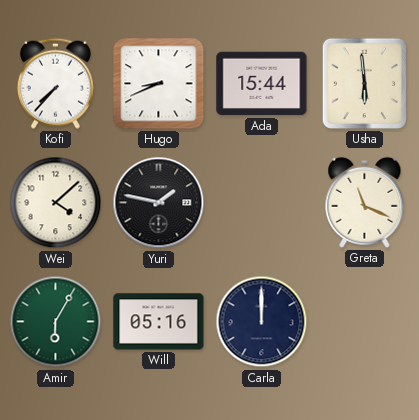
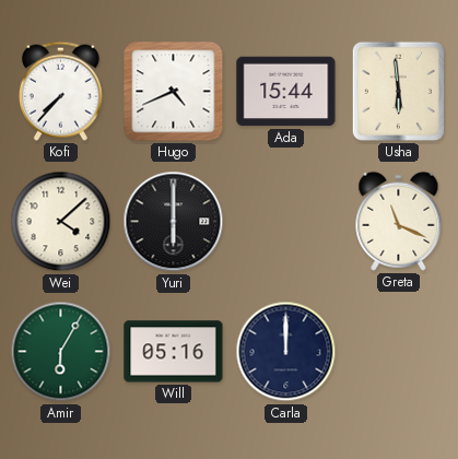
Hugo: 8:41 -> 4:41 (174, 92)
Yuri: 1:47 -> 6:00 (174, 222)
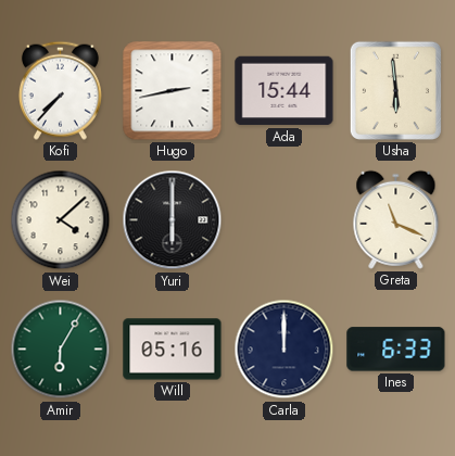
Hugo: 4:41 -> 2:43 (173, 91)
Ines: none -> 6:33 (396, 350)
